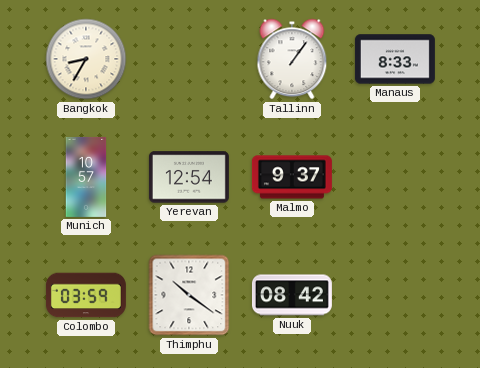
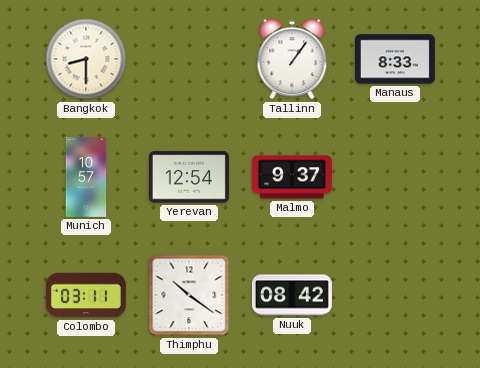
Bangkok: 8:35 -> 8:30 (86, 59)
Colombo: 03:59 -> 03:11 (86, 295)
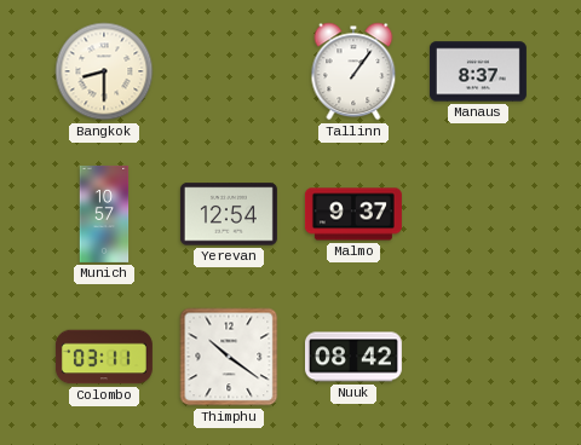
Manaus: 8:33 -> 8:37 (478, 71)
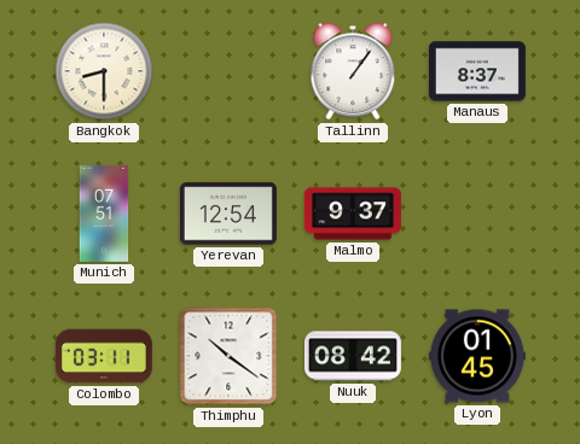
Munich: 10:57 -> 07:51 (104, 214)
Lyon: none -> 01:45 (477, 356)
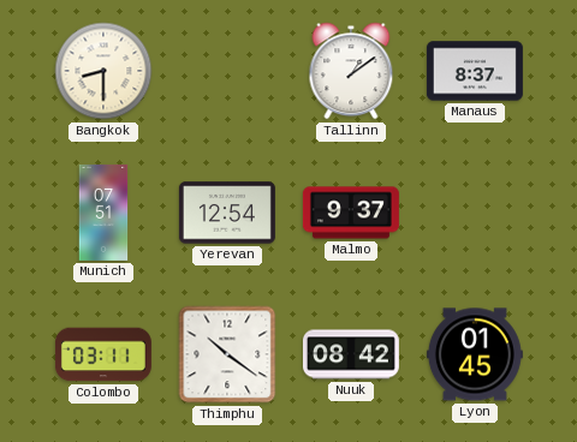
Tallinn: 1:06 -> 1:09 (351, 71)
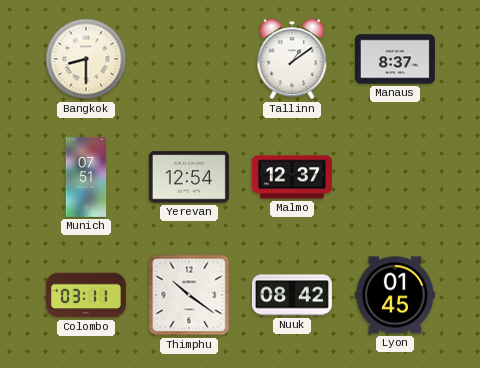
Malmo: 9:37 -> 12:37 (292, 177)
